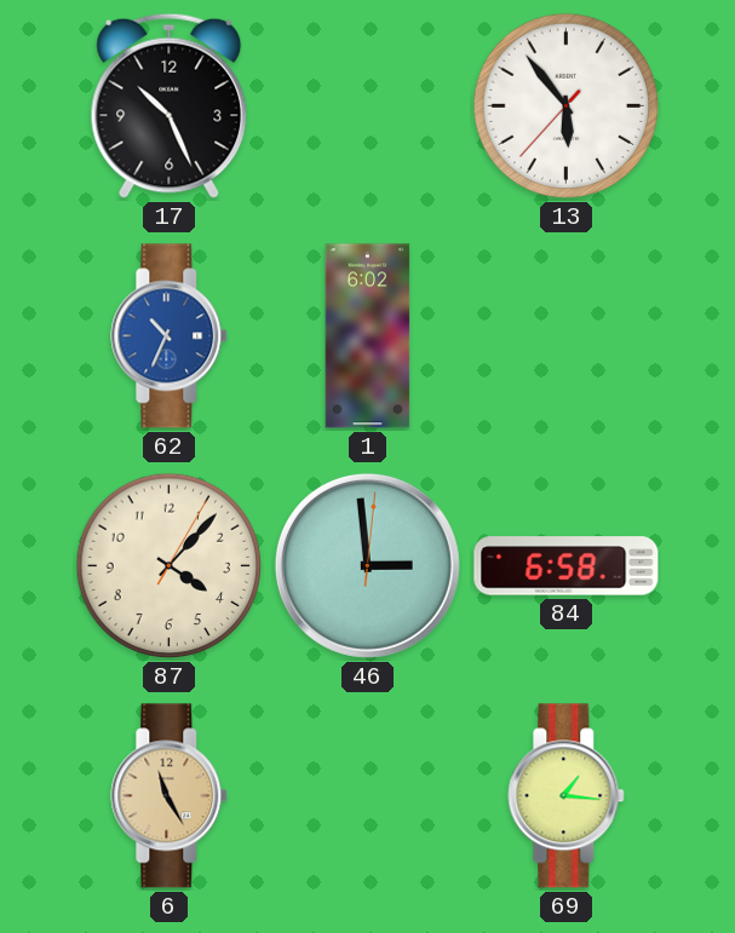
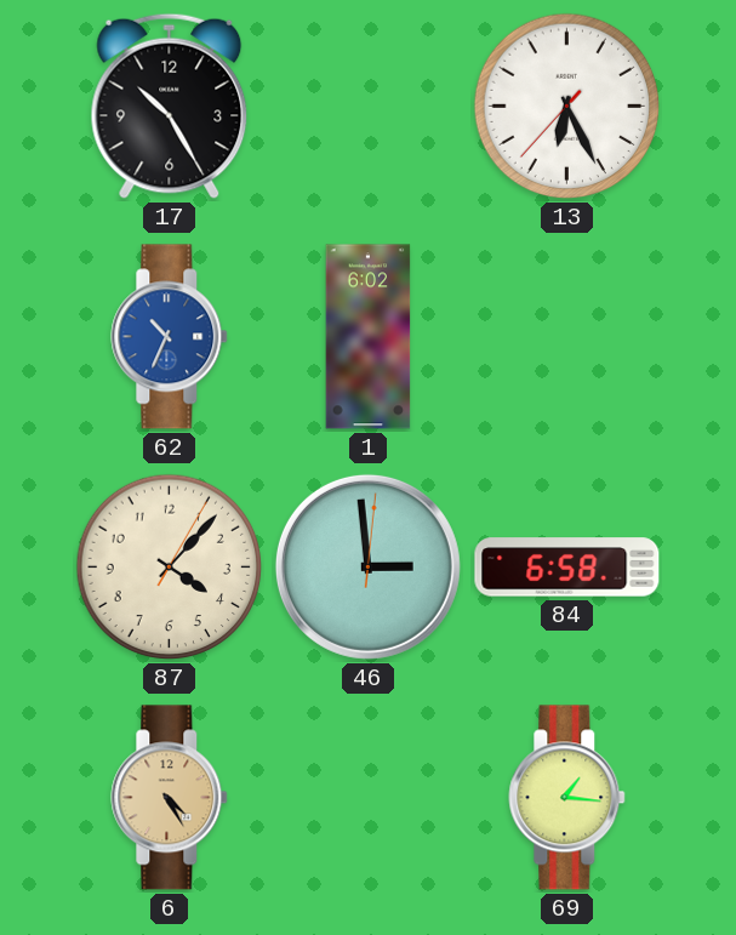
17: 10:26 -> 10:25 (170, 106)
13: 5:53 -> 6:25 (567, 107)
6: 11:25 -> 4:25 (170, 798)
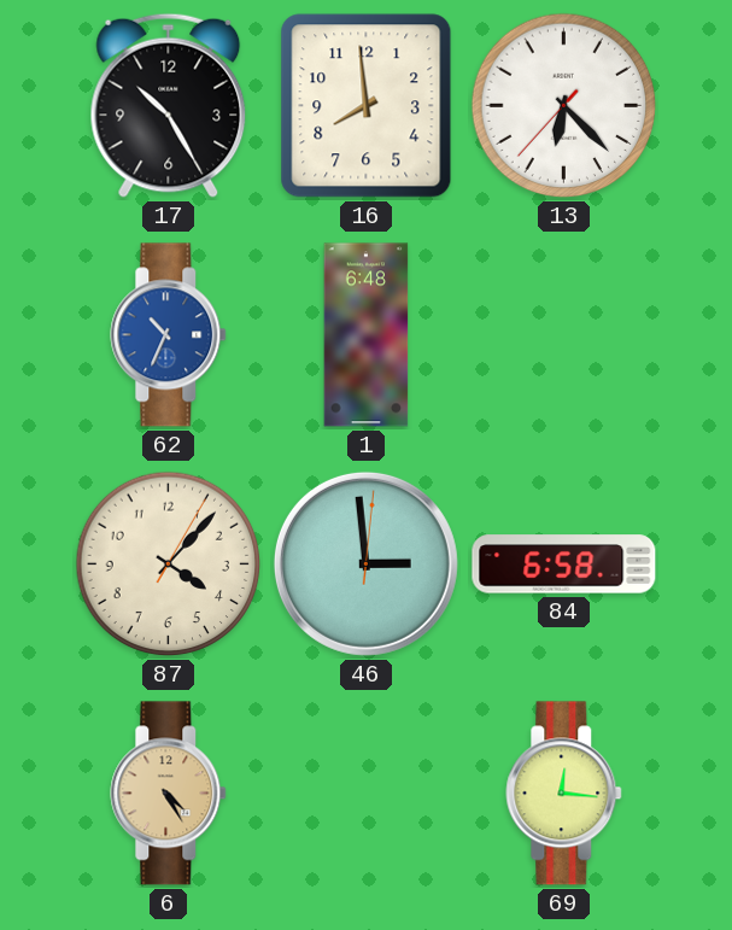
16: none -> 7:59 (367, 106)
13: 6:25 -> 6:22 (564, 106)
1: 6:02 -> 6:48 (367, 335)
69: 1:16 -> 12:16 (564, 794)
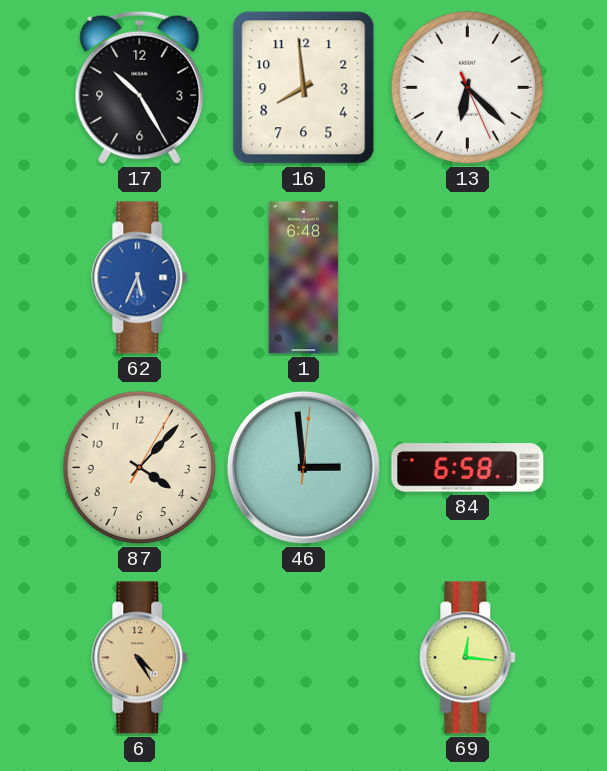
13: 6:22:37 -> 6:22:26 (468, 88)
62: 10:34 -> 5:34 (140, 278)
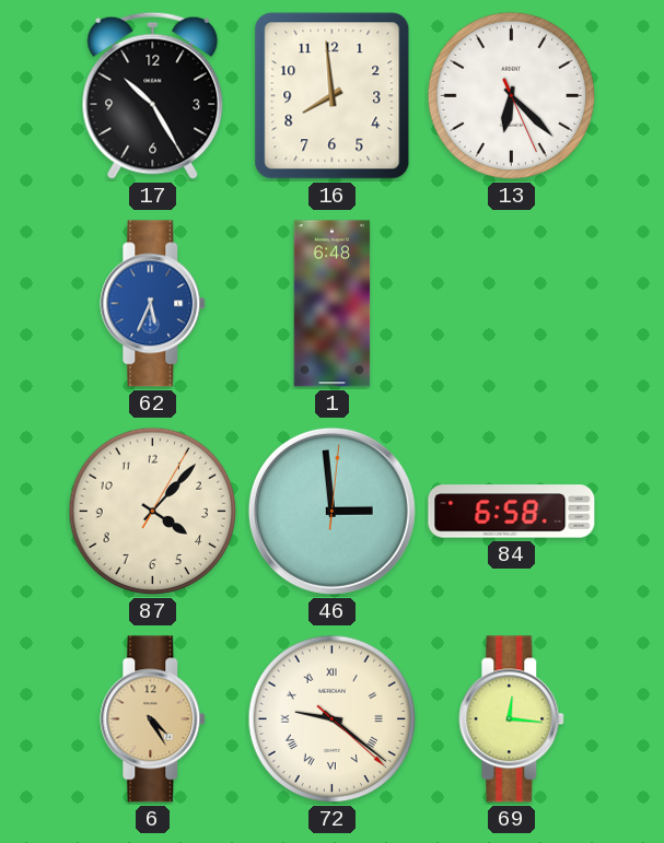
72: none -> 9:21 (333, 719)
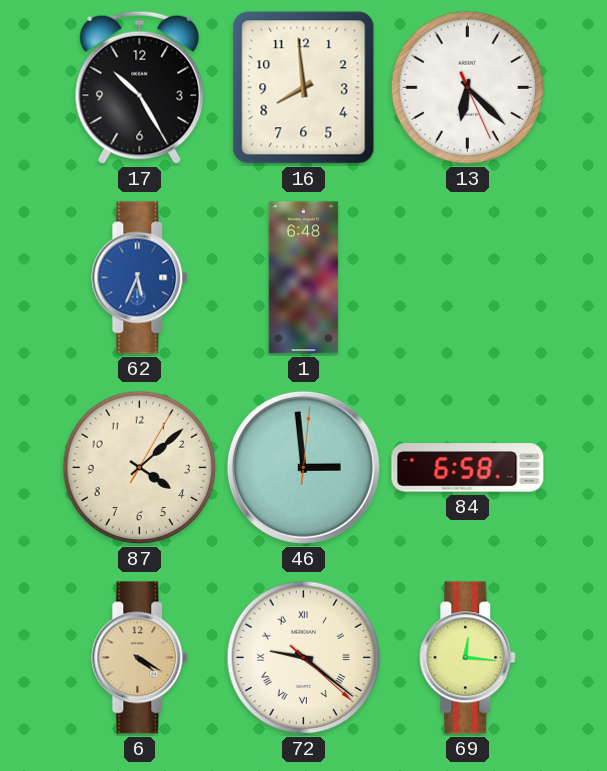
87: 4:07 -> 4:08 (140, 468)
6: 4:25 -> 4:20 (140, 658)
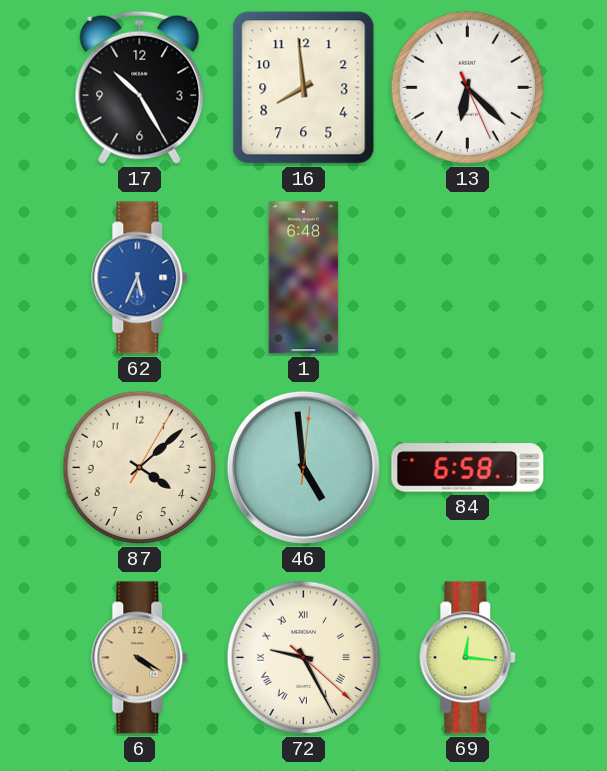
46: 2:59 -> 4:59 (303, 467)
72: 9:21 -> 9:25 (304, 658)
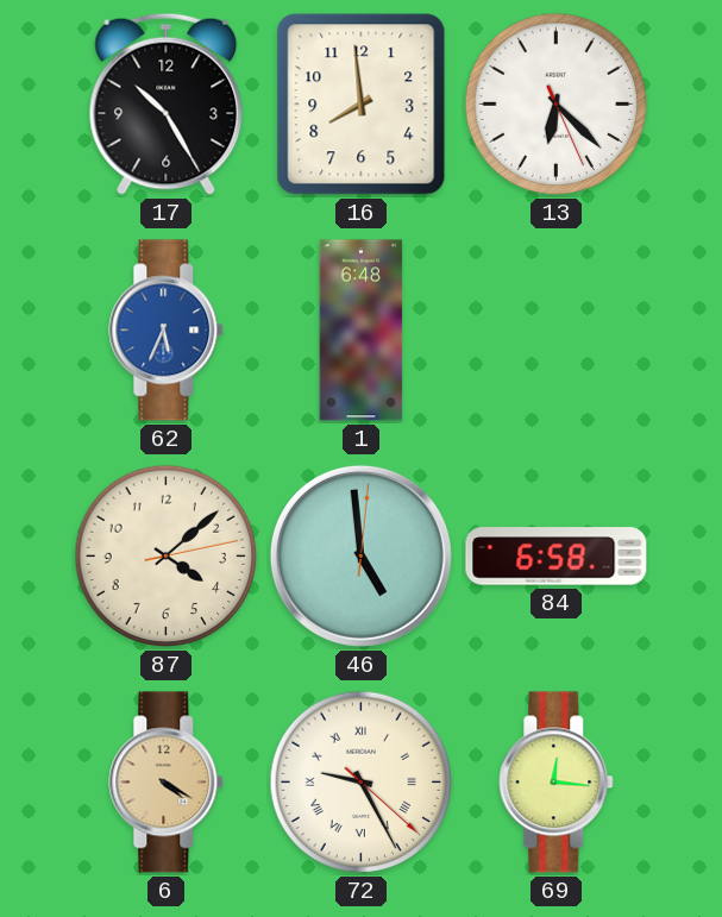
87: 4:08:05 -> 4:08:13 (167, 557)
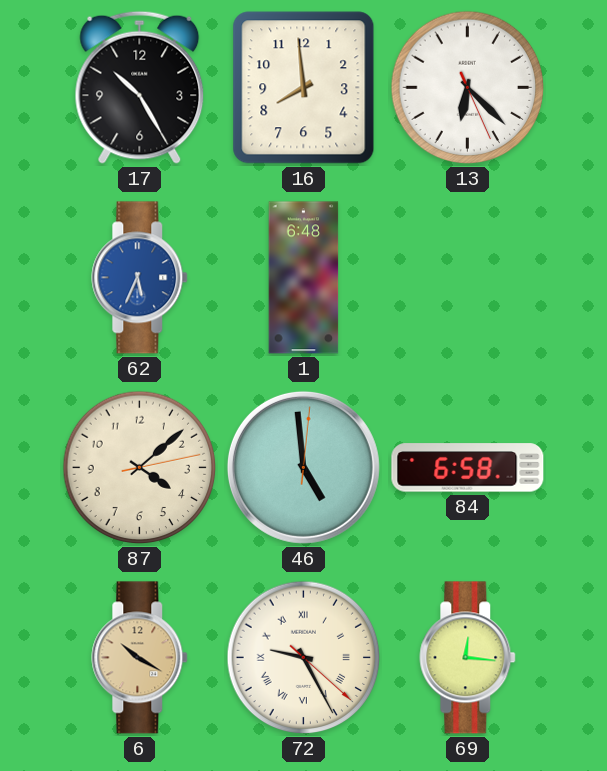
6: 4:20 -> 10:20 (140, 658)
